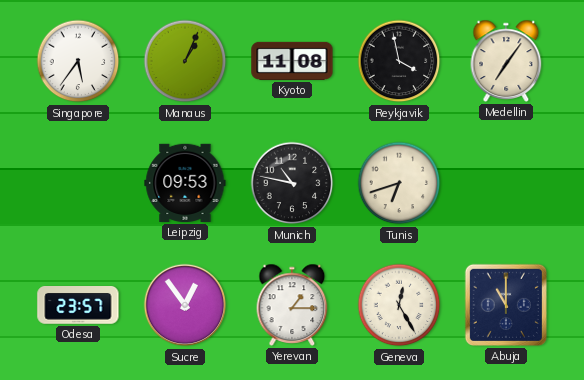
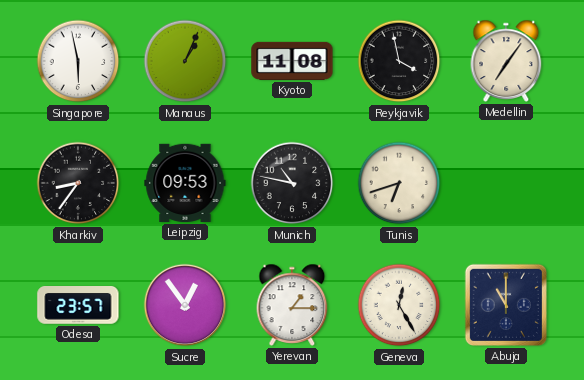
Singapore: 5:36 -> 5:58 (78, 61)
Kharkiv: none -> 8:36 (78, 183)
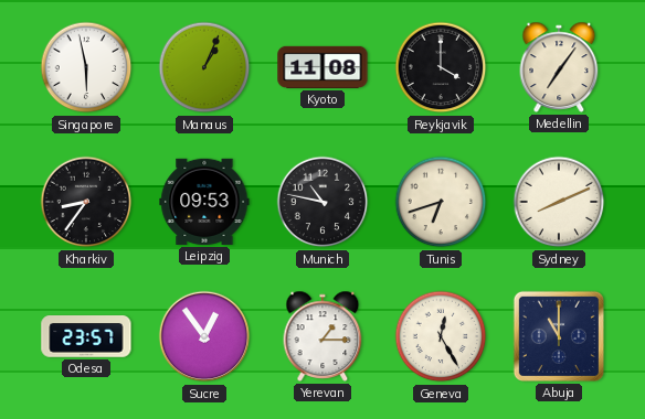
Reykjavik: 3:58 -> 4:00 (441, 67)
Sydney: none -> 8:11 (559, 202)
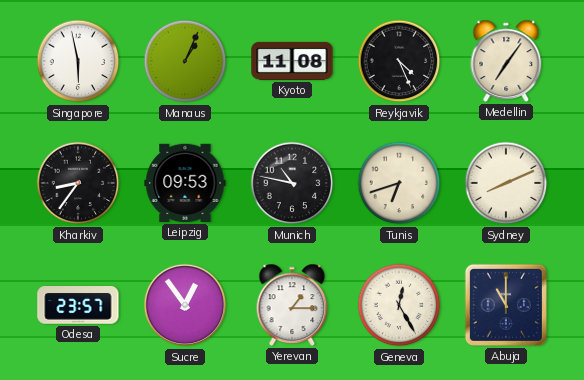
Reykjavik: 4:00 -> 4:26 (399, 61)
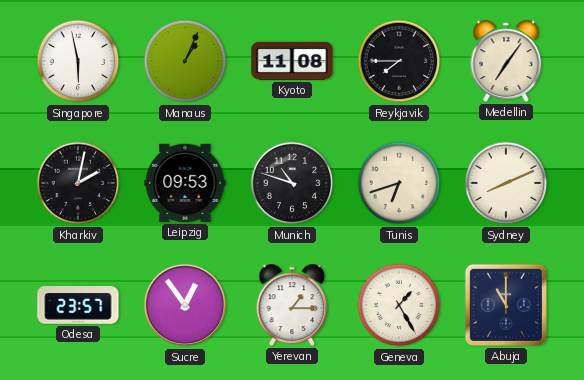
Reykjavik: 4:26 -> 7:45 (399, 61)
Kharkiv: 8:36 -> 2:02 (78, 183)
Munich: 10:47 -> 10:48 (292, 183)
Geneva: 12:25 -> 1:25 (399, 305)
